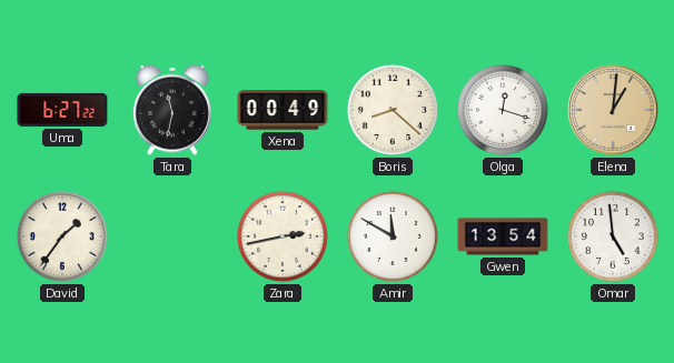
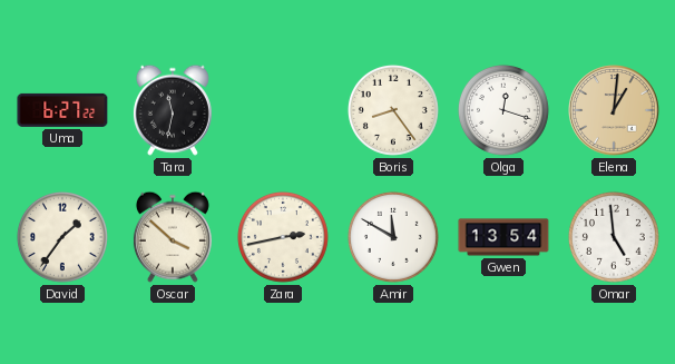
Xena: 00:49 -> none (283, 110)
Boris: 8:22 -> 8:24 (393, 110)
Oscar: none -> 3:52 (173, 237)
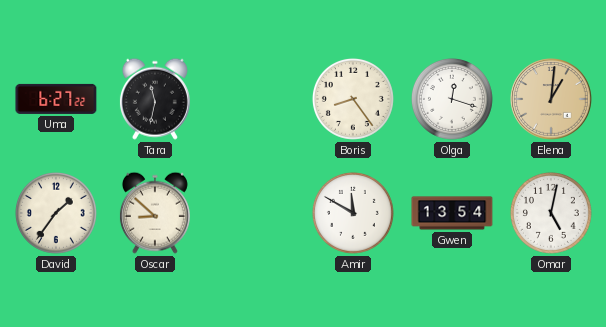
Oscar: 3:52 -> 8:52 (155, 213)
Zara: 2:43 -> none (283, 237)
Omar: 4:59 -> 5:02 (551, 213)
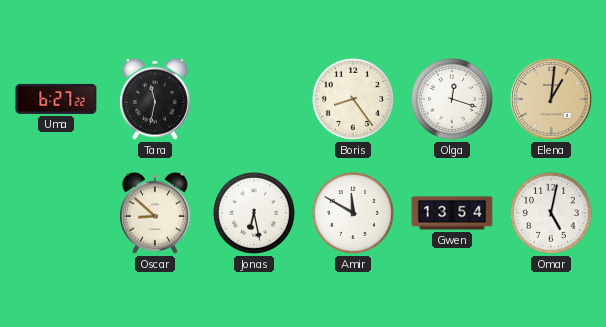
David: 1:36 -> none (56, 213)
Jonas: none -> 6:28 (254, 213)
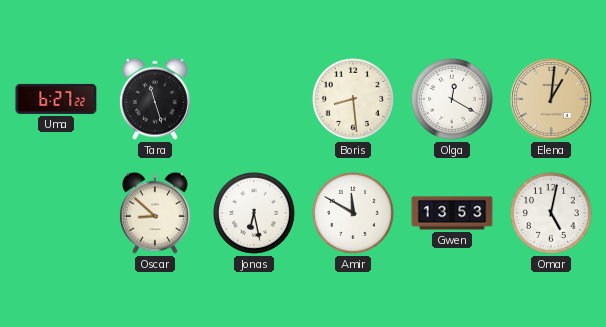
Tara: 11:32 -> 11:27 (155, 99)
Boris: 8:24 -> 8:29 (353, 99)
Olga: 12:18 -> 12:20 (452, 99)
Gwen: 13:54 -> 13:53 (452, 213)
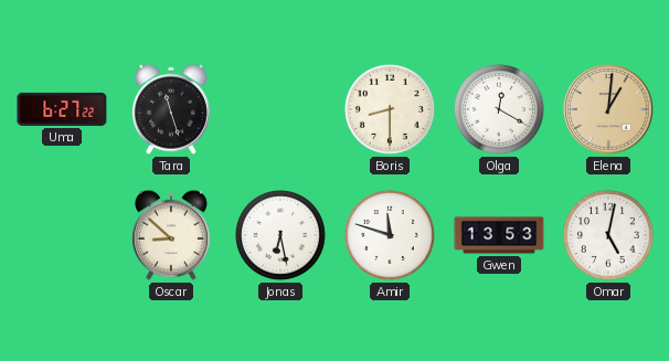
Boris: 8:29 -> 8:30 (390, 109)
Amir: 11:50 -> 11:48 (390, 235)
